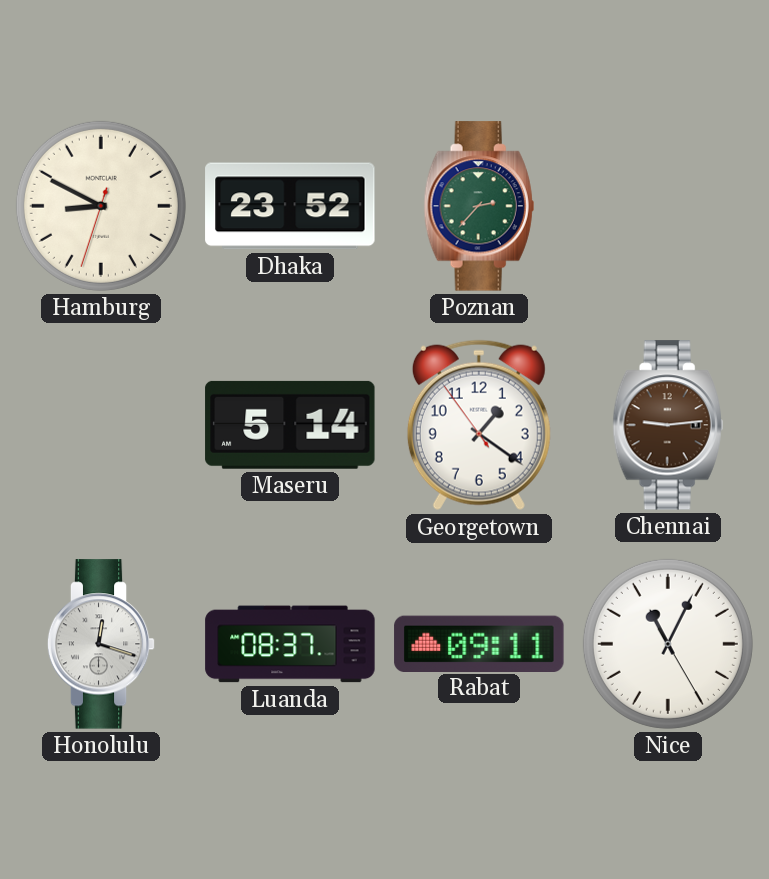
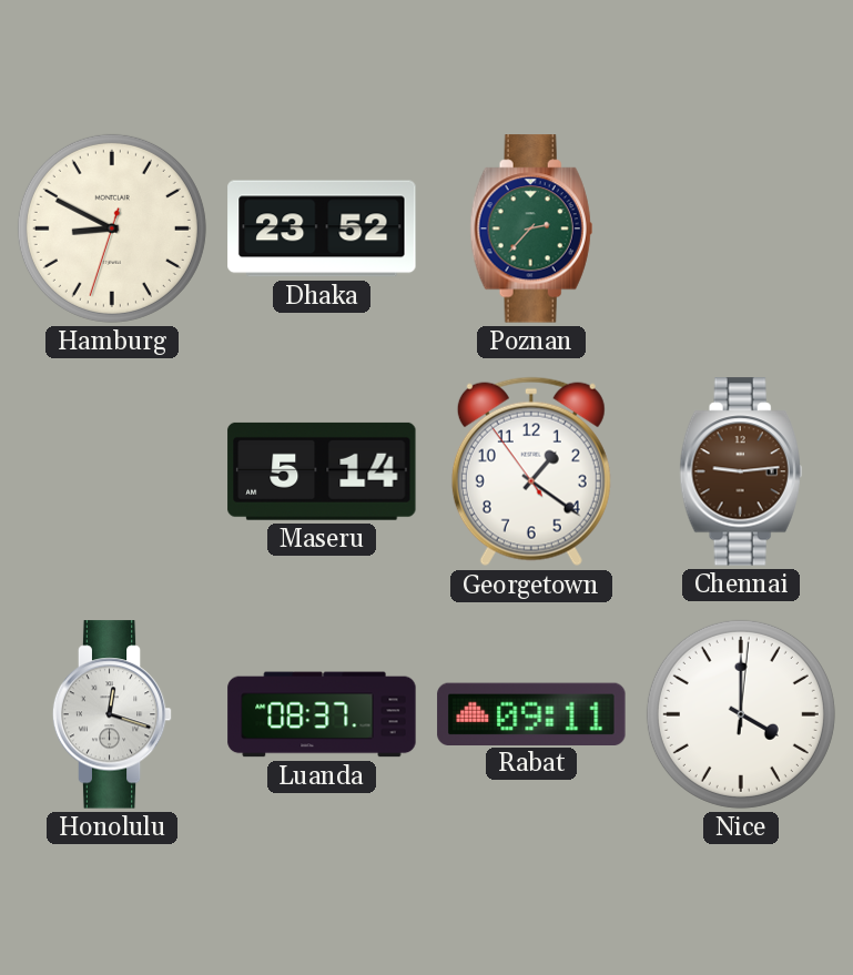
Nice: 11:04 -> 4:00 (741, 714)
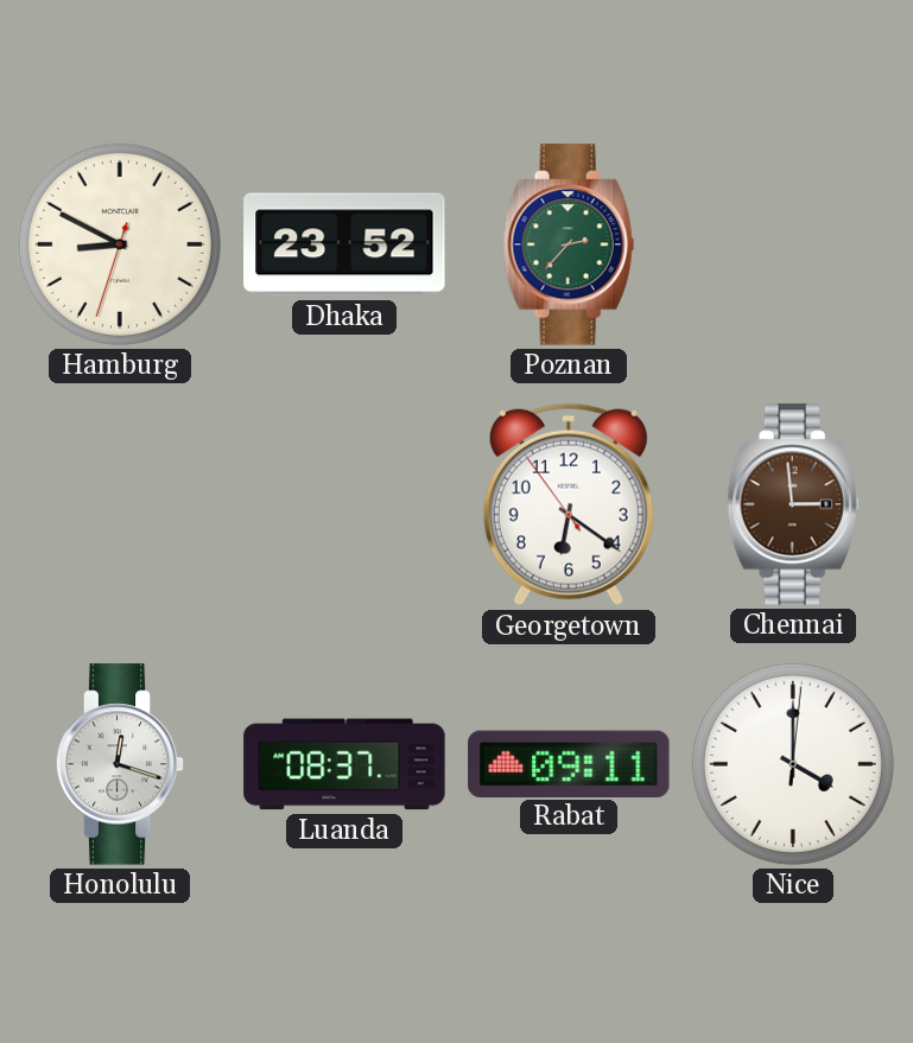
Maseru: 5:14 -> none (322, 471)
Georgetown: 1:20 -> 6:20 (569, 504)
Chennai: 9:14 -> 2:59 (793, 504)
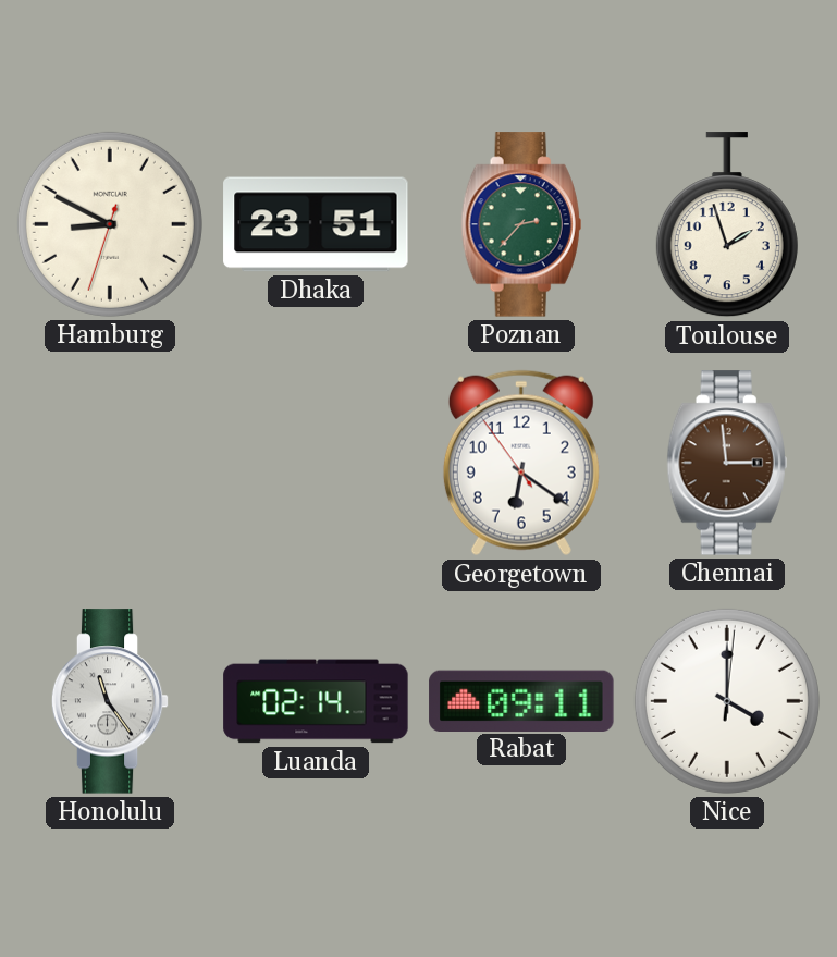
Dhaka: 23:52 -> 23:51 (316, 224)
Toulouse: none -> 1:57 (727, 225)
Honolulu: 12:18 -> 11:24 (110, 701)
Luanda: 08:37 -> 02:14 (316, 701)
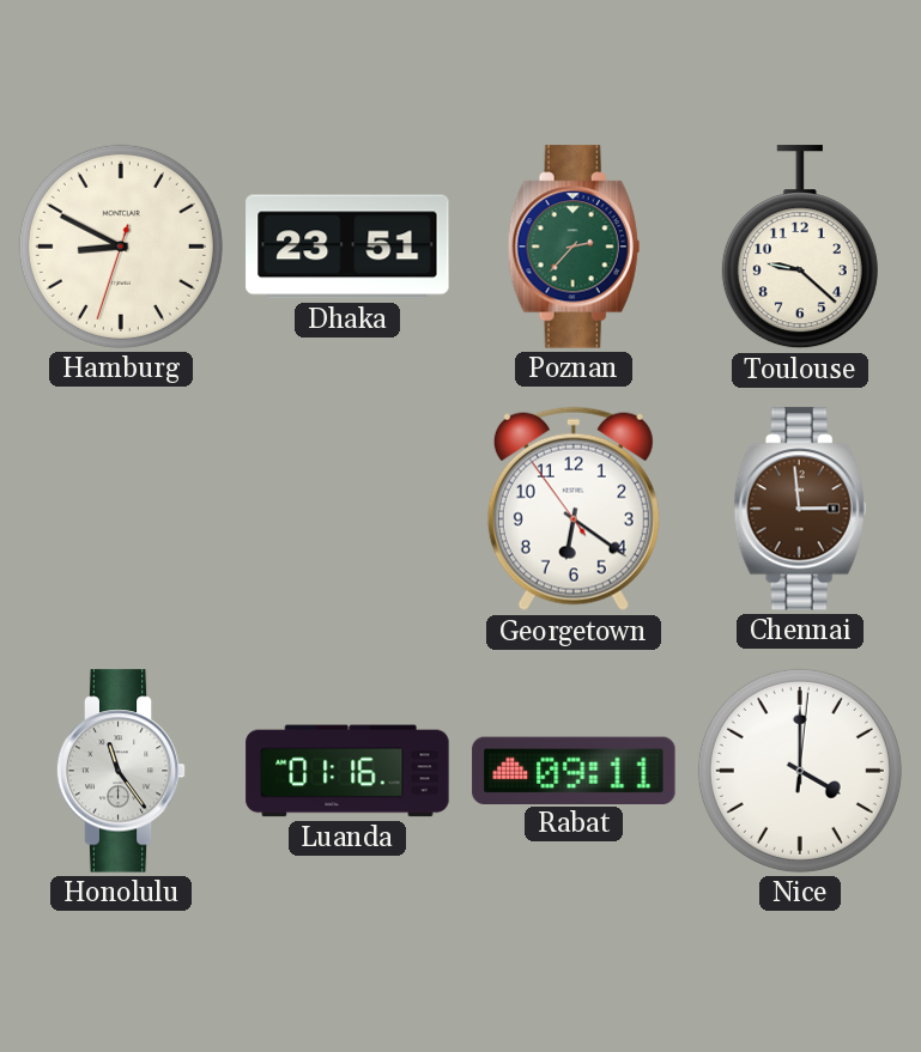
Toulouse: 1:57 -> 9:22 (800, 248)
Luanda: 02:14 -> 01:16 (347, 771)
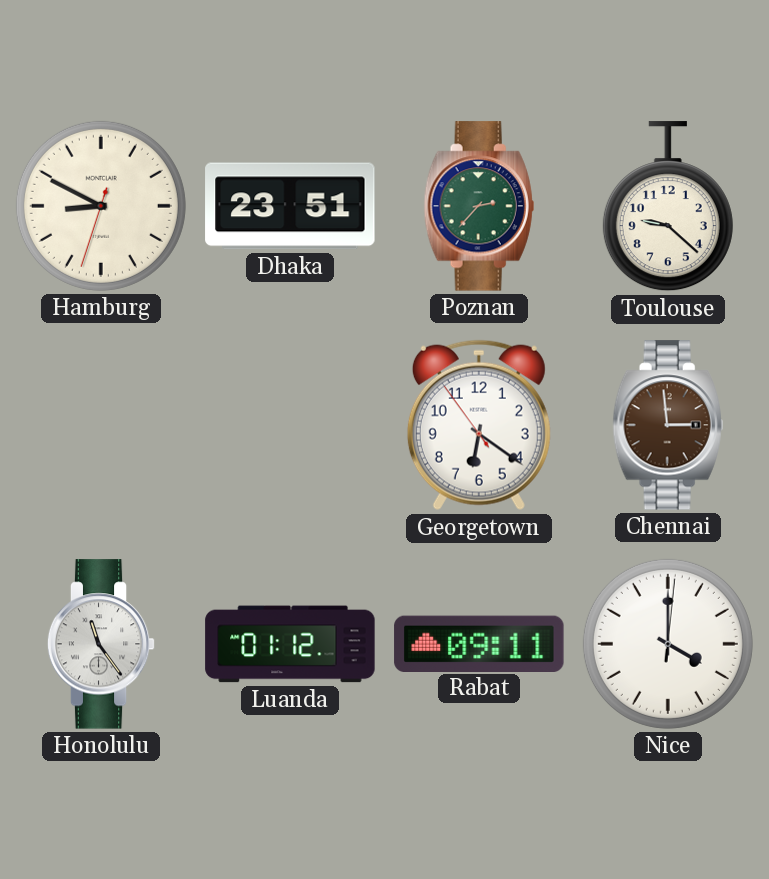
Luanda: 01:16 -> 01:12 (290, 644)
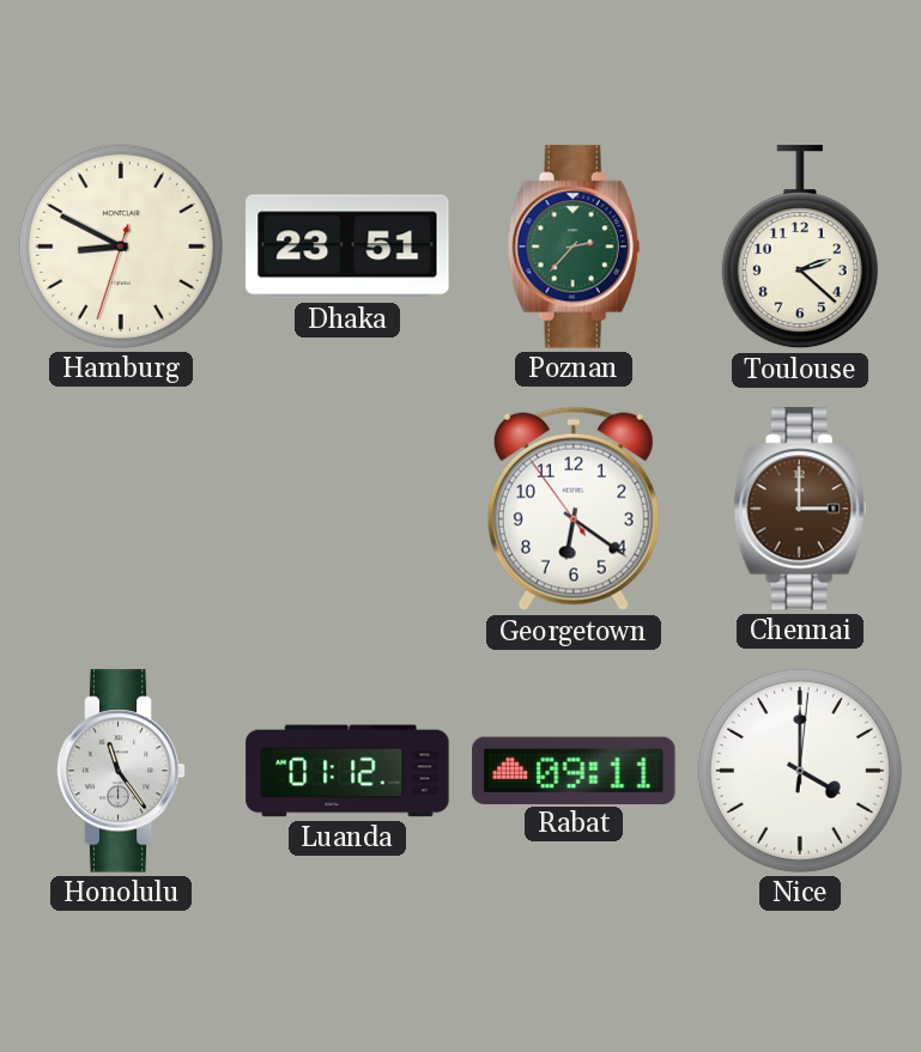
Toulouse: 9:22 -> 2:22 (800, 248)
Chennai: 2:59 -> 3:00 (800, 509)
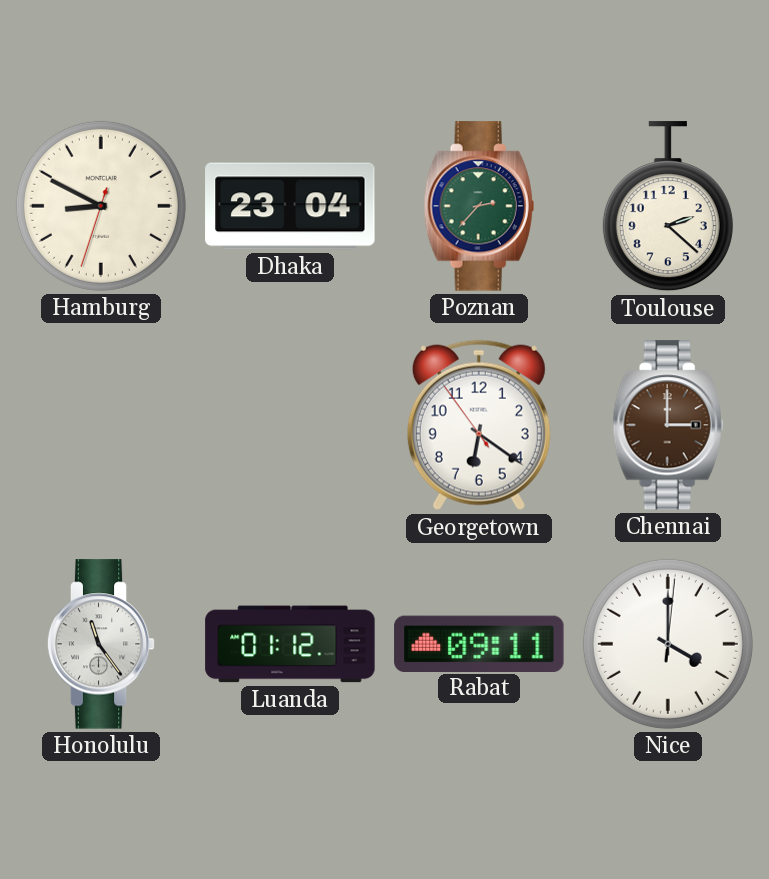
Dhaka: 23:51 -> 23:04 (290, 206)
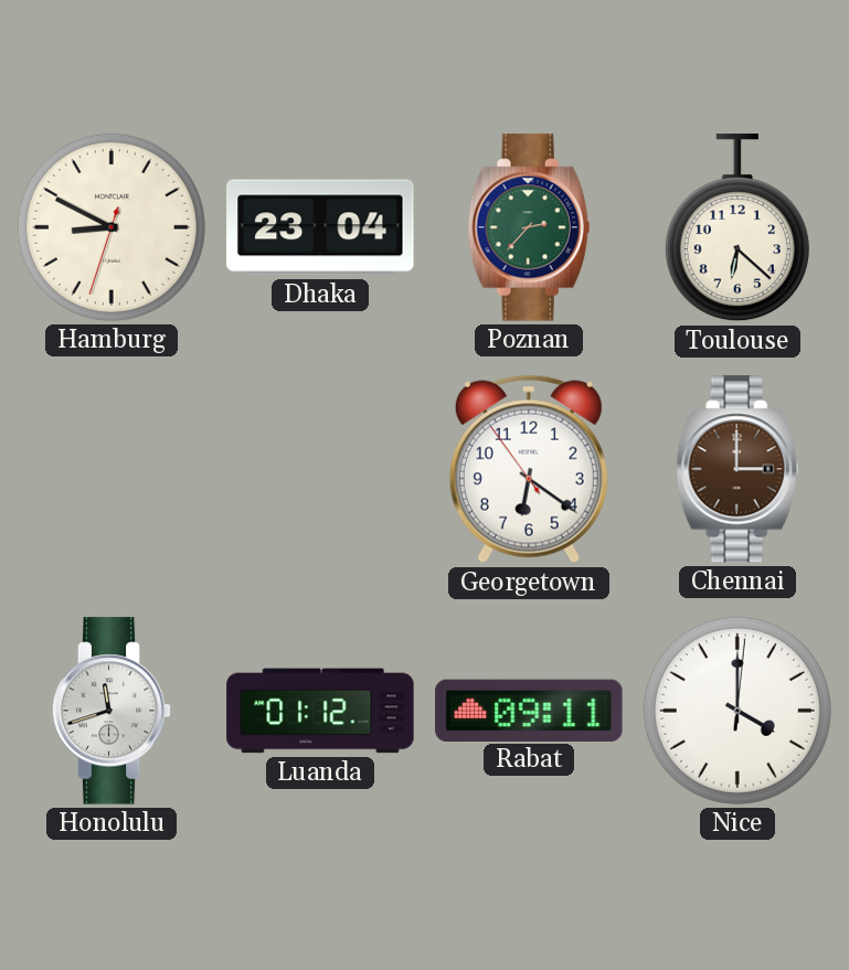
Toulouse: 2:22 -> 6:22 (737, 228)
Honolulu: 11:24 -> 11:42 (112, 711)
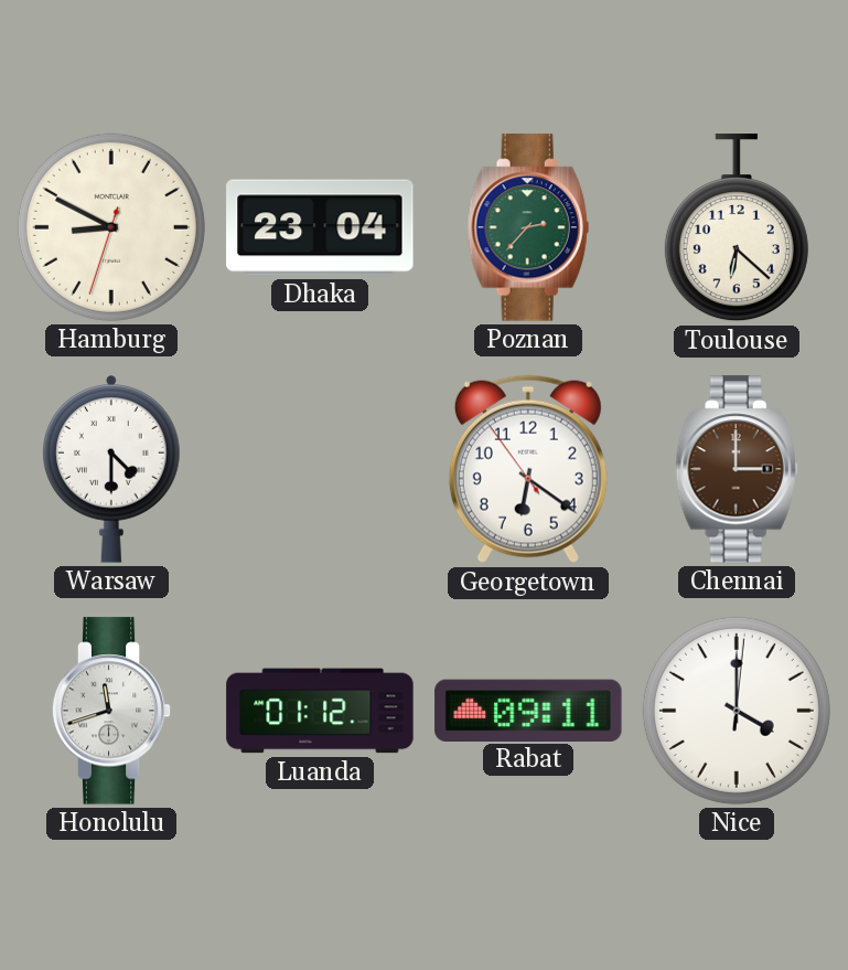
Warsaw: none -> 4:30 (112, 469)
